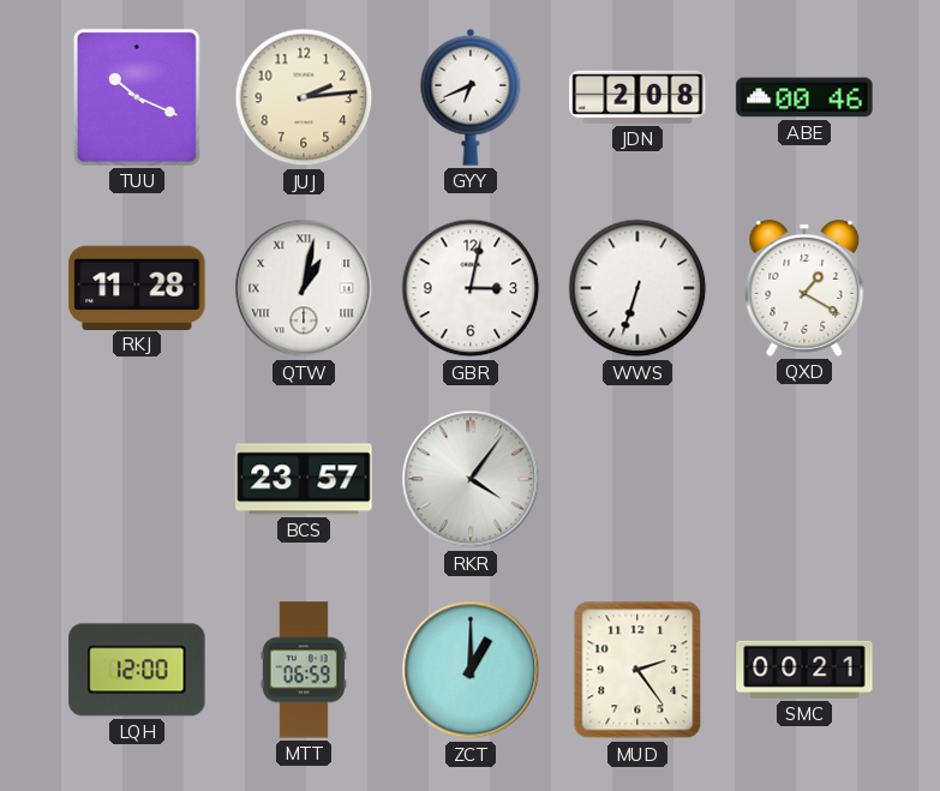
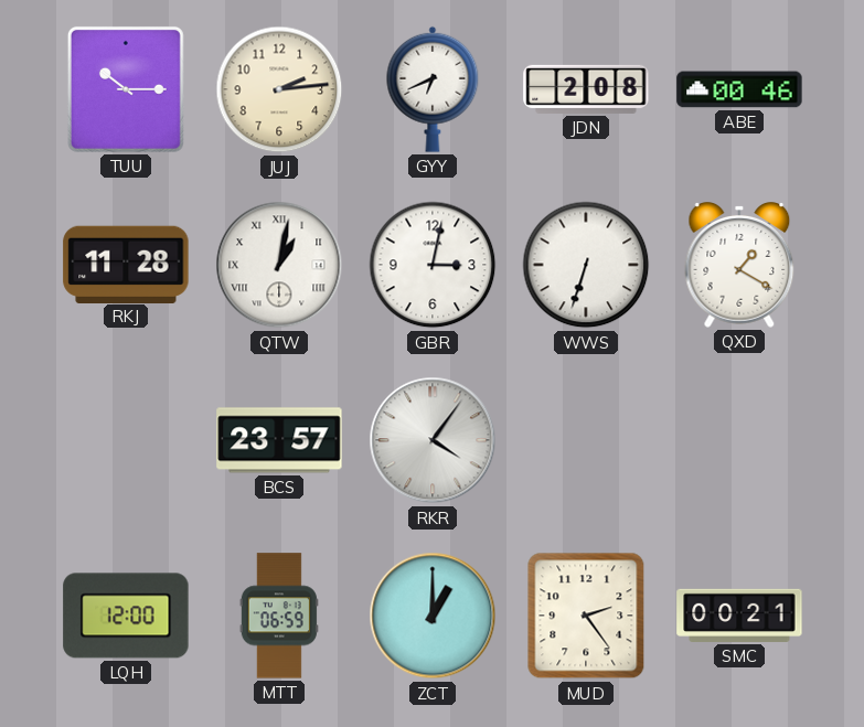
TUU: 10:19 -> 10:15 (126, 89)
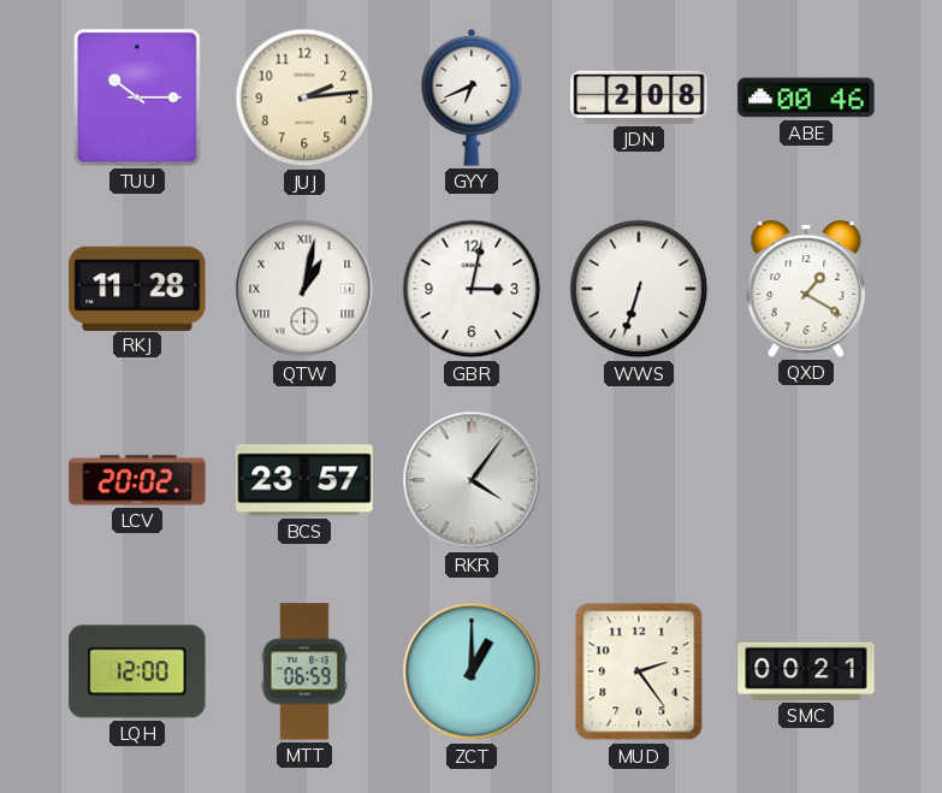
LCV: none -> 20:02 (137, 480)
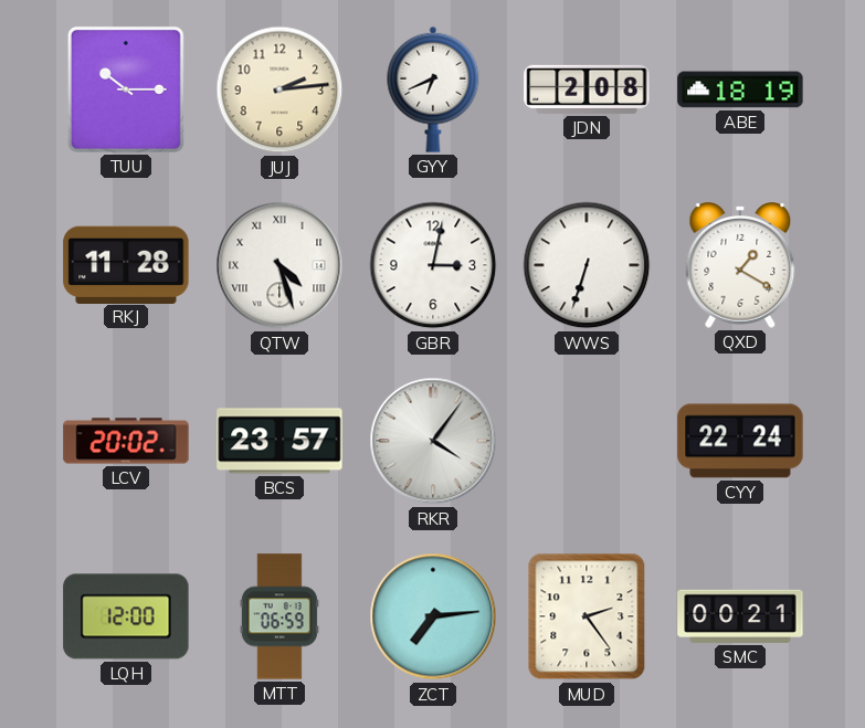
ABE: 00:46 -> 18:19 (740, 89)
QTW: 1:02 -> 4:27 (279, 265)
CYY: none -> 22:24 (740, 441)
ZCT: 1:00 -> 7:14 (433, 616)
